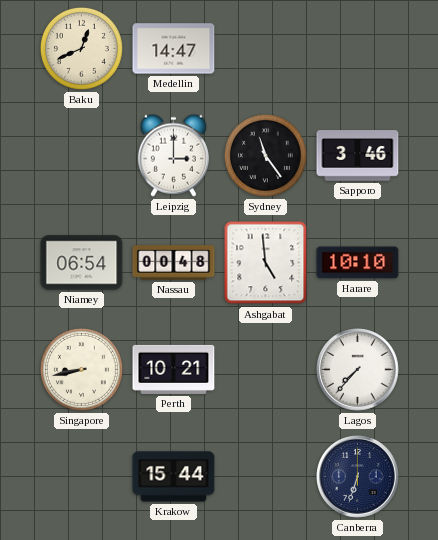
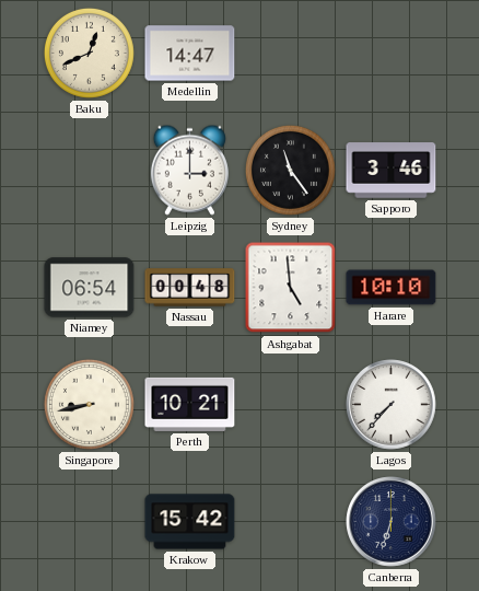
Krakow: 15:44 -> 15:42 (190, 522)
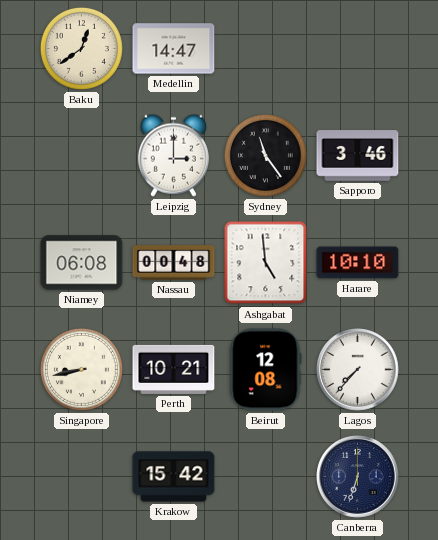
Baku: 12:41 -> 12:39 (81, 48)
Niamey: 06:54 -> 06:08 (82, 263)
Beirut: none -> 12:08 (266, 370)
